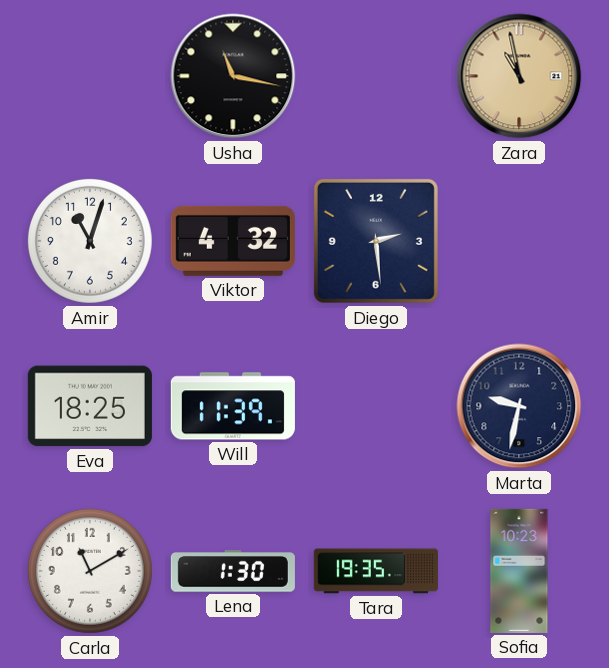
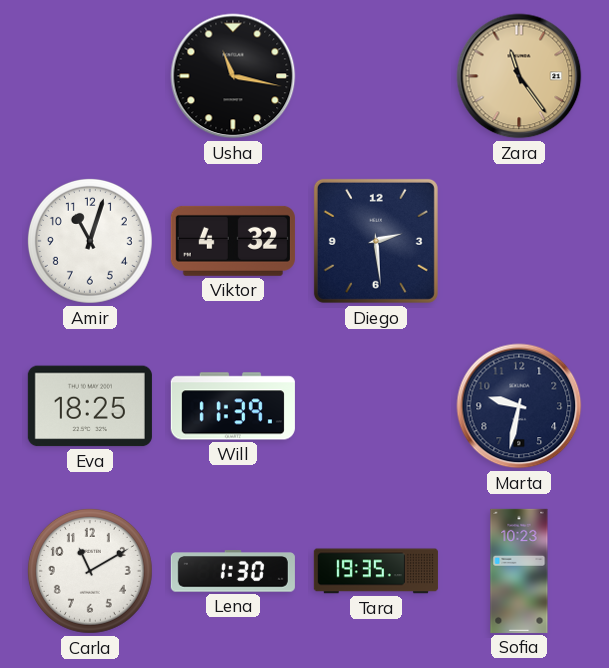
Zara: 10:58 -> 11:24 (519, 76)
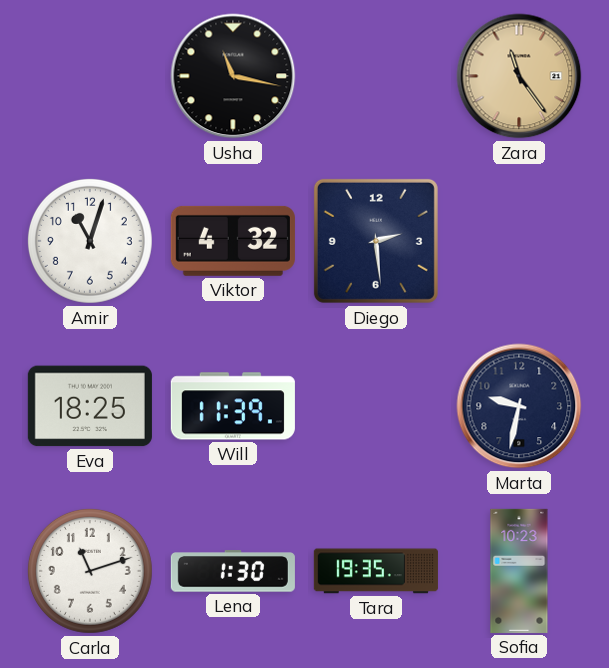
Carla: 11:10 -> 11:12 (90, 571)
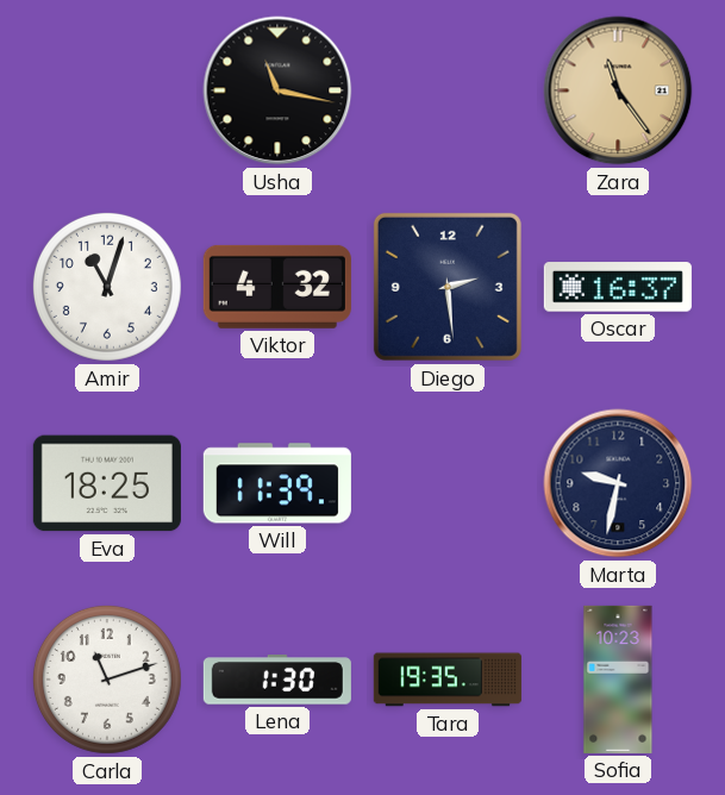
Oscar: none -> 16:37 (618, 287)
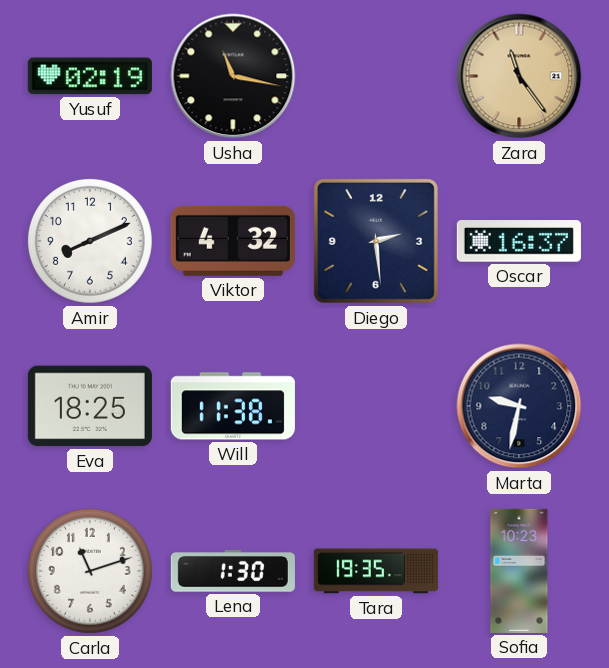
Yusuf: none -> 02:19 (90, 76)
Amir: 11:03 -> 8:11 (90, 241)
Will: 11:39 -> 11:38 (233, 406)
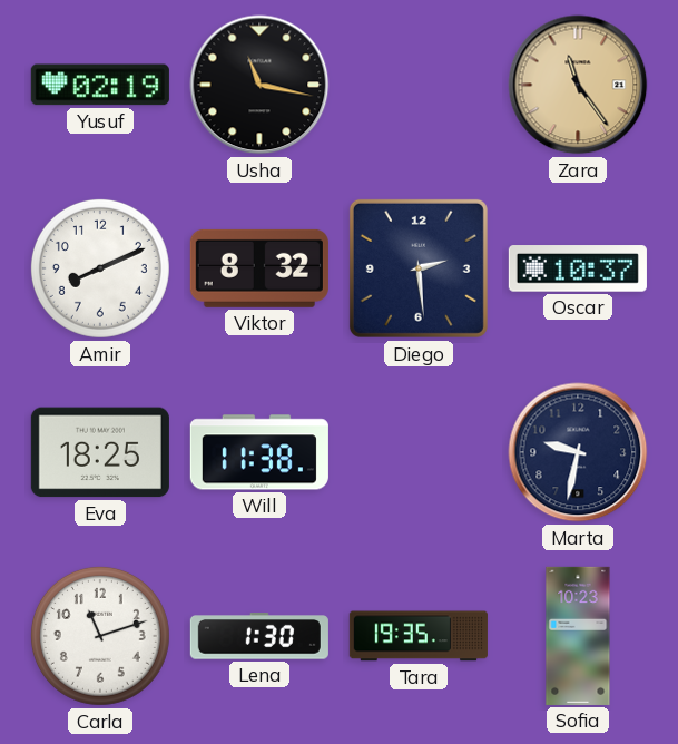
Viktor: 4:32 -> 8:32 (259, 268)
Oscar: 16:37 -> 10:37 (578, 268)
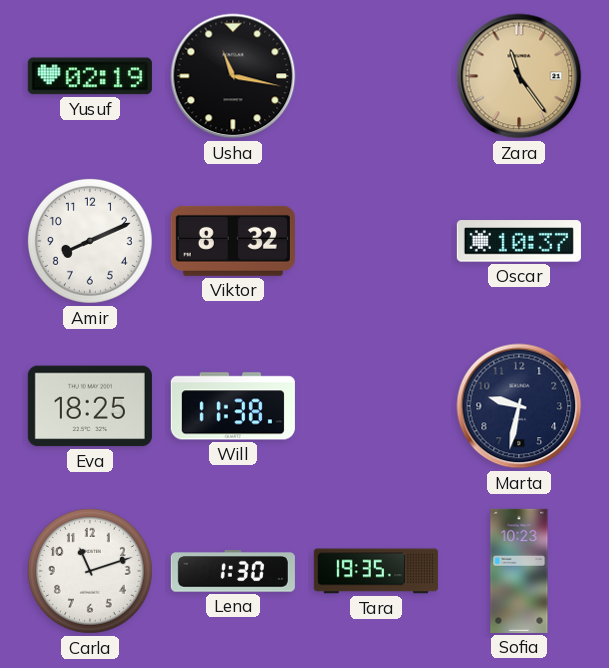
Diego: 2:29 -> none (419, 268)
